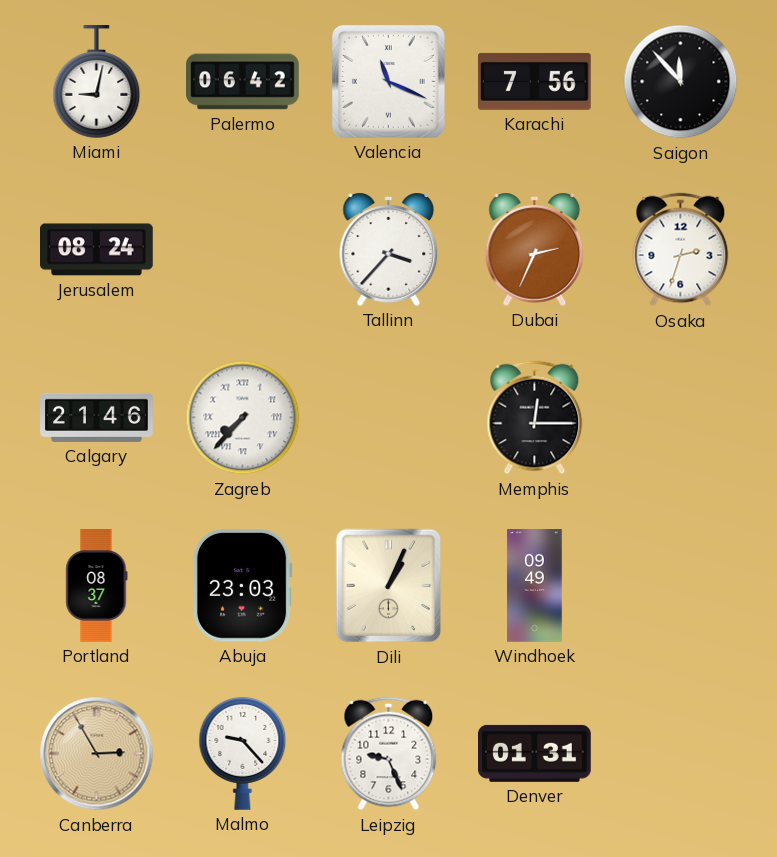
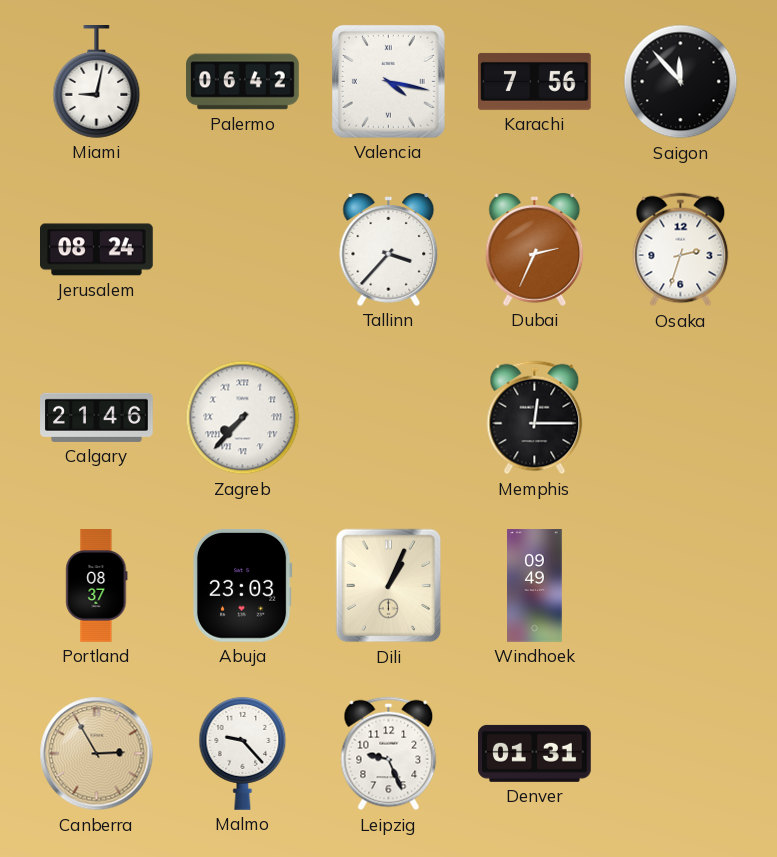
Valencia: 11:19 -> 4:17 (388, 81)
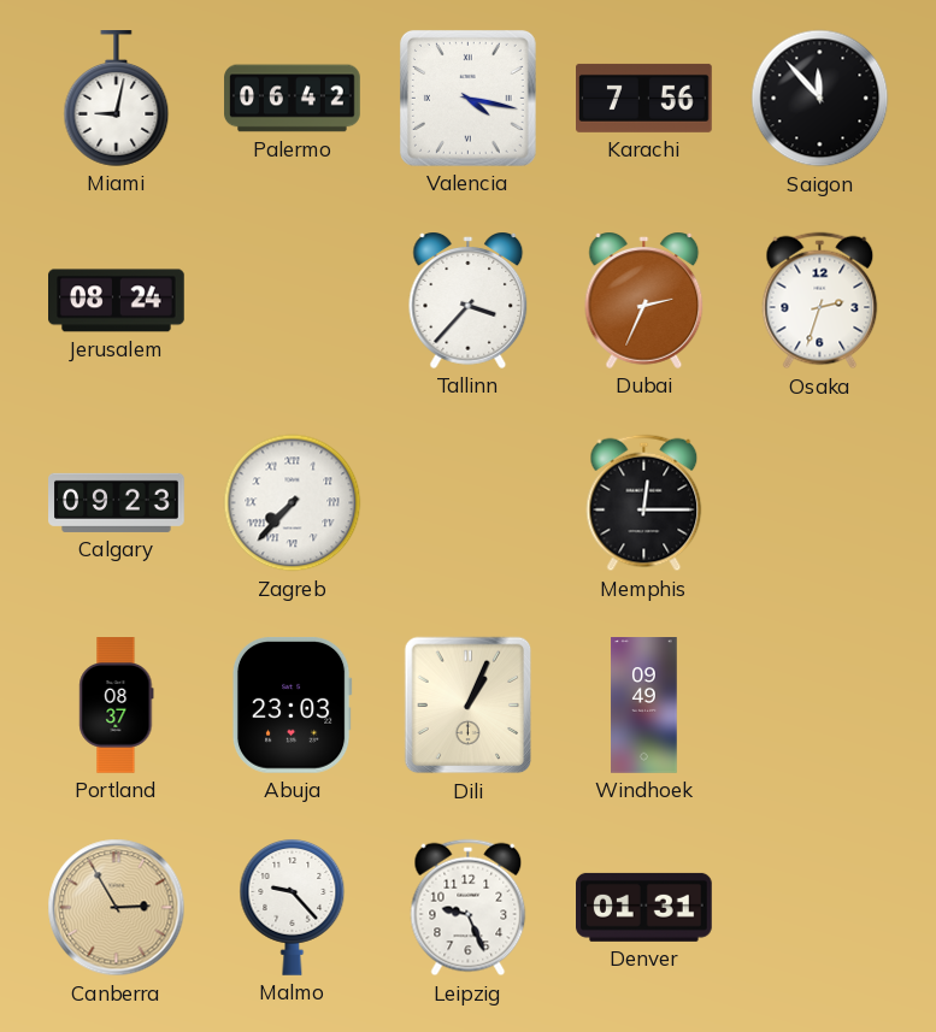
Calgary: 21:46 -> 09:23 (117, 502)
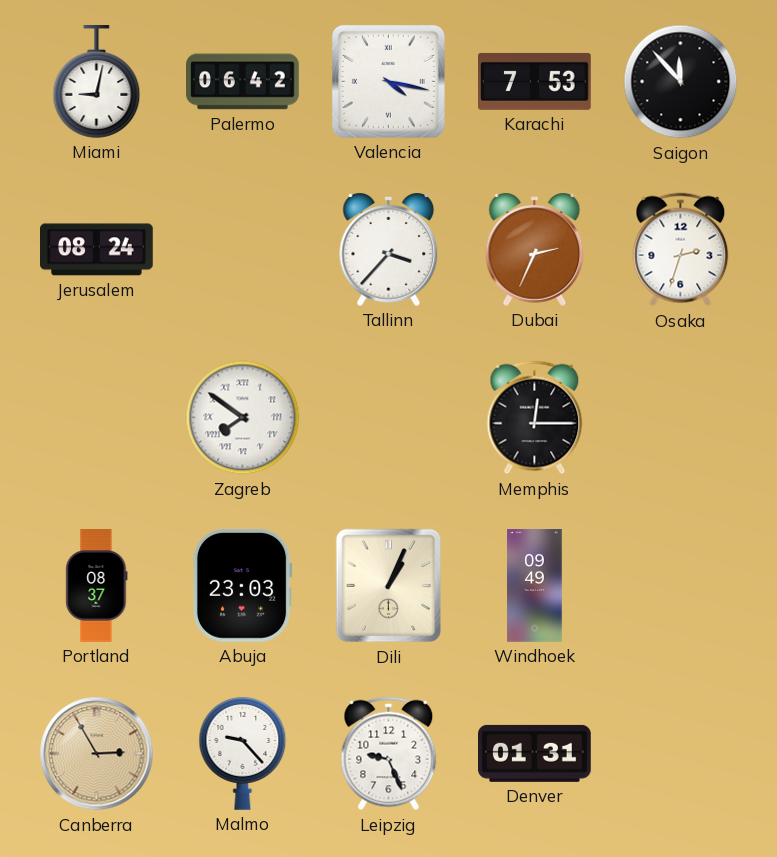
Karachi: 7:56 -> 7:53 (535, 81)
Calgary: 09:23 -> none (117, 502)
Zagreb: 7:37 -> 7:51 (243, 418)
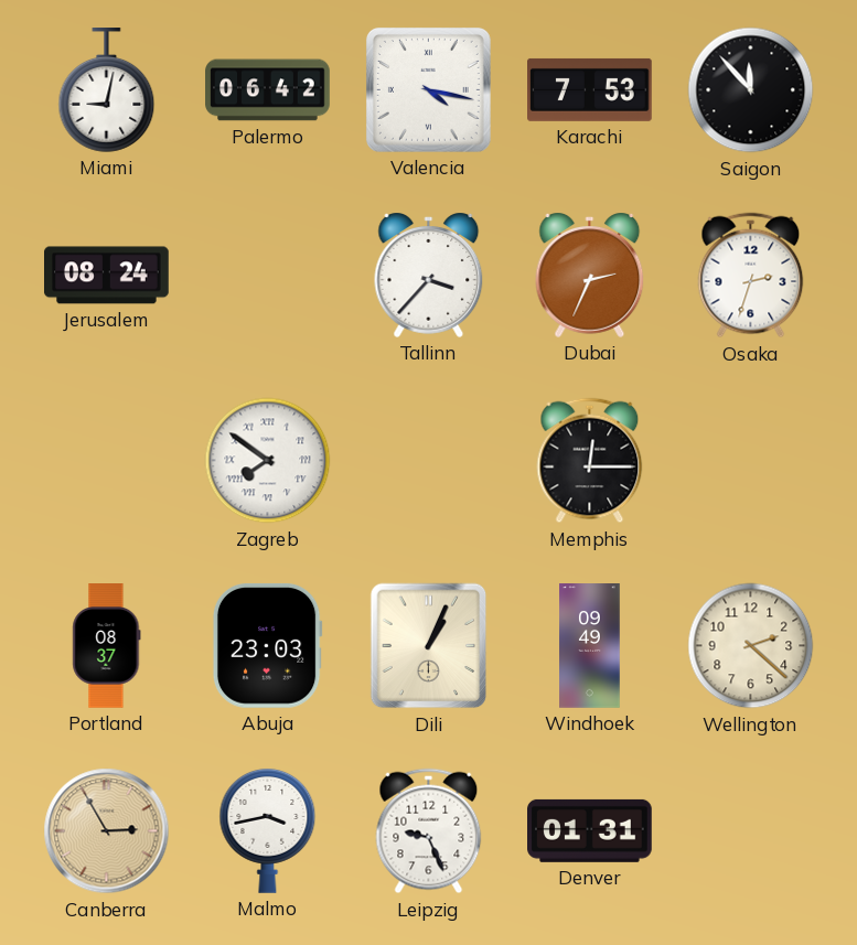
Wellington: none -> 2:22 (751, 646)
Malmo: 9:23 -> 3:43 (268, 830)
